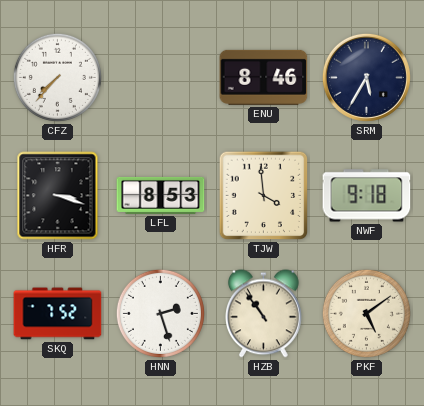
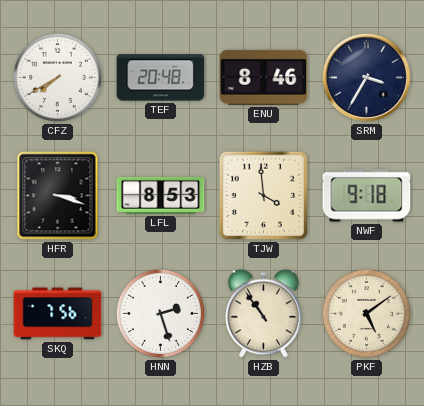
CFZ: 7:37 -> 7:40 (57, 77)
TEF: none -> 20:48 (161, 78)
SRM: 5:35 -> 3:35 (366, 77)
SKQ: 7:52 -> 7:56 (58, 314)
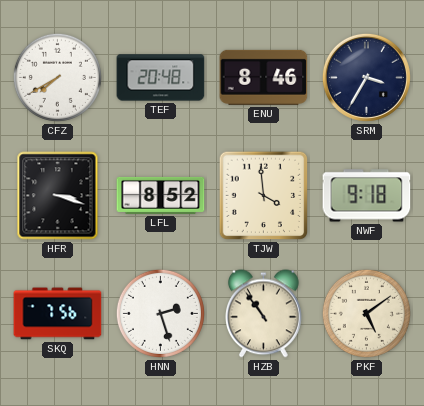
LFL: 8:53 -> 8:52 (161, 195)
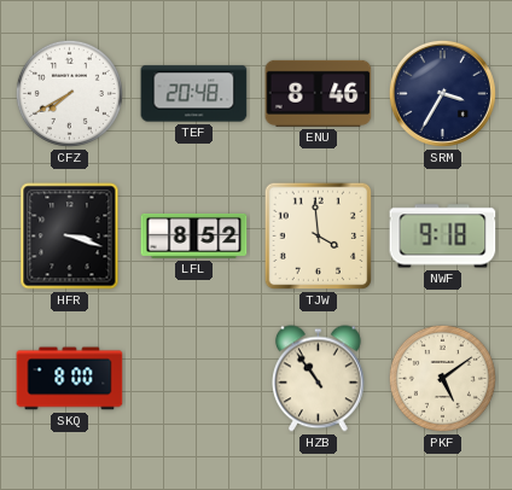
SKQ: 7:56 -> 8:00 (70, 379)
HNN: 2:27 -> none (160, 313)
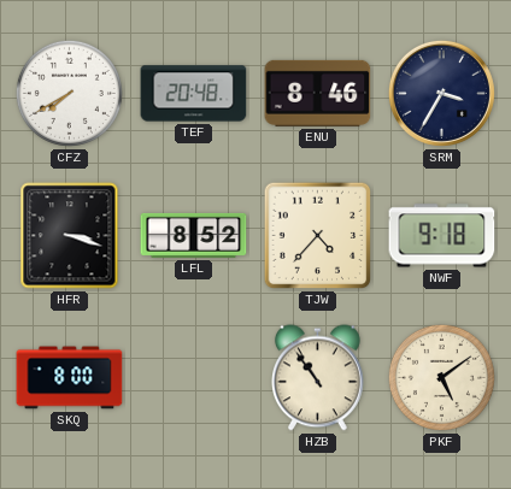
TJW: 3:59 -> 4:37 (318, 236)
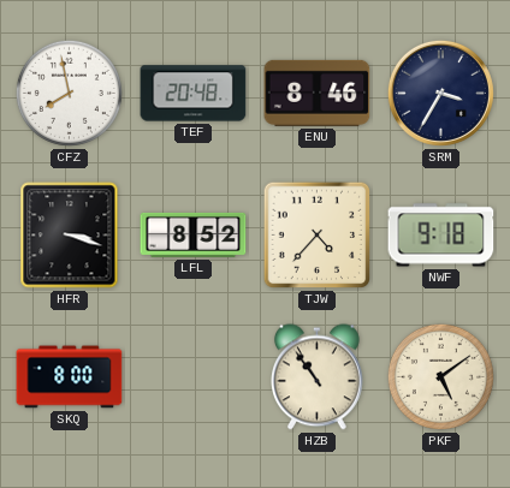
CFZ: 7:40 -> 7:58 (69, 93)
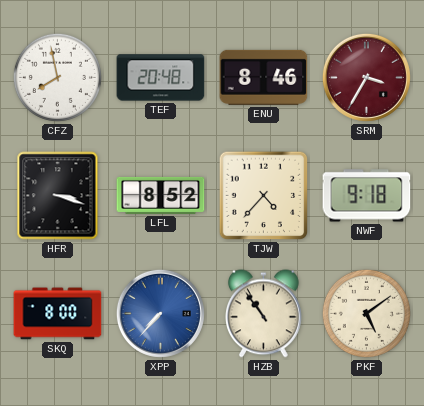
SRM dial: navy -> burgundy (366, 77)
XPP: none -> 7:37 (160, 313)
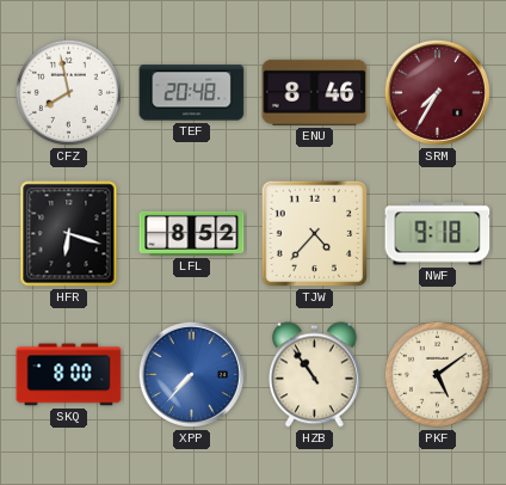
SRM: 3:35 -> 7:35 (437, 92)
HFR: 3:18 -> 6:18 (69, 234)
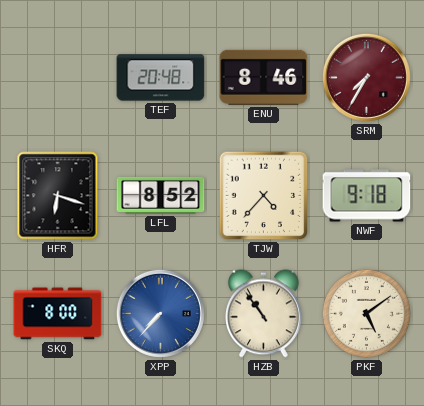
CFZ: 7:58 -> none (68, 92)
